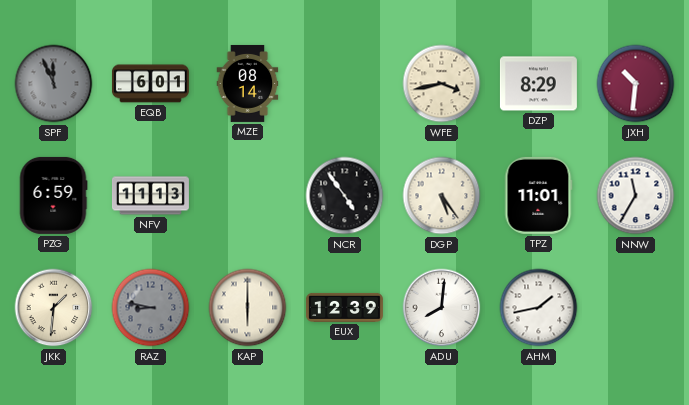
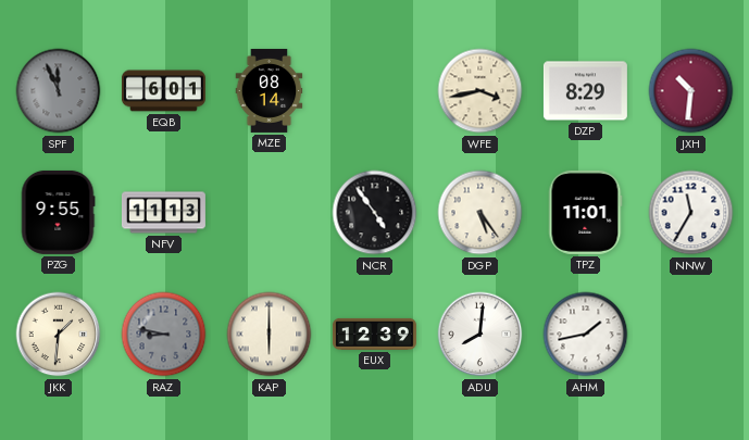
PZG: 6:59 -> 9:55 (58, 212)
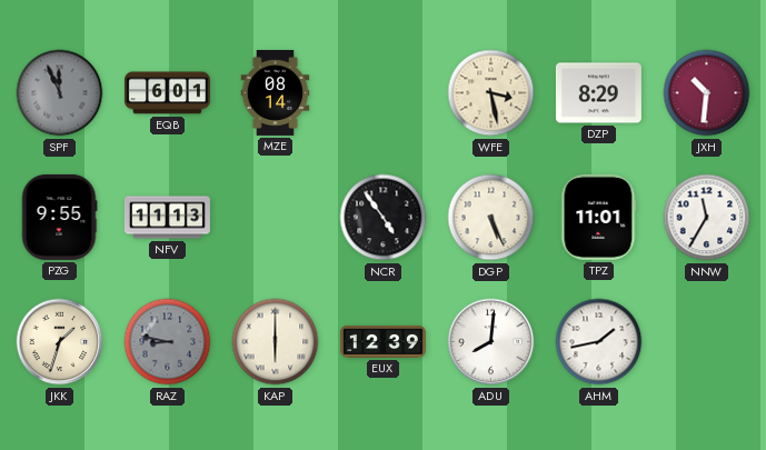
WFE: 3:43 -> 3:28 (491, 93)
DGP: 5:24 -> 5:26 (491, 218)
JKK: 1:31 -> 1:33 (60, 342)
